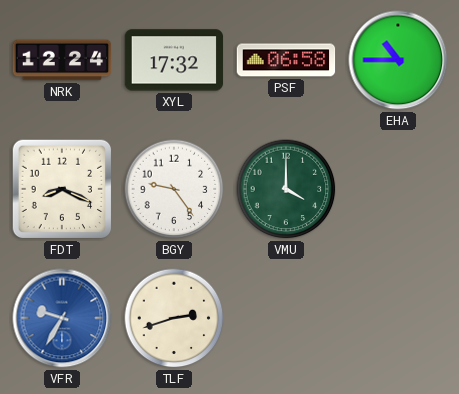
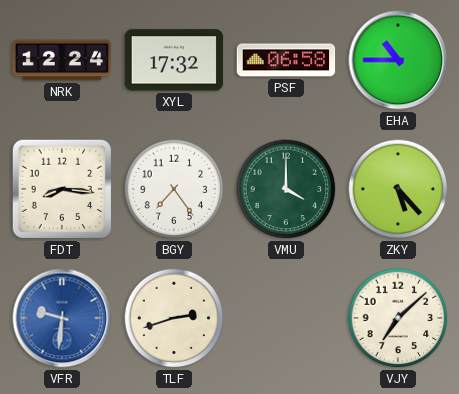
FDT: 8:19 -> 8:16 (62, 189)
BGY: 9:24 -> 7:24 (174, 189)
ZKY: none -> 5:23 (398, 189)
VFR: 9:35 -> 9:31 (62, 318)
VJY: none -> 7:08 (398, 318)
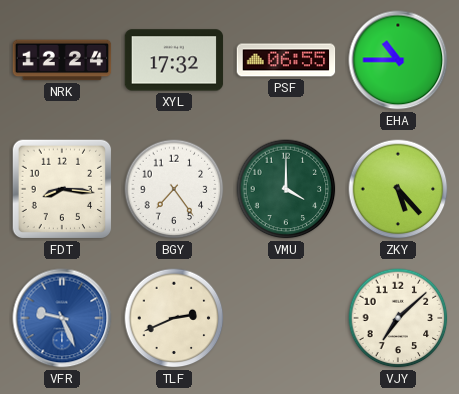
PSF: 06:58 -> 06:55 (286, 60)
VFR: 9:31 -> 9:26 (62, 318)
TLF: 2:42 -> 2:41 (174, 318)
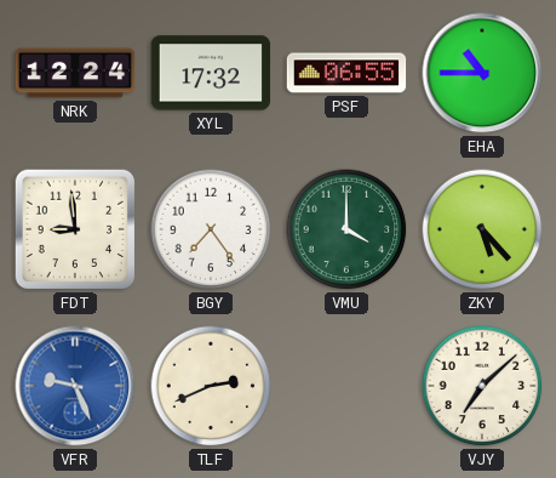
FDT: 8:16 -> 8:59 (75, 229)
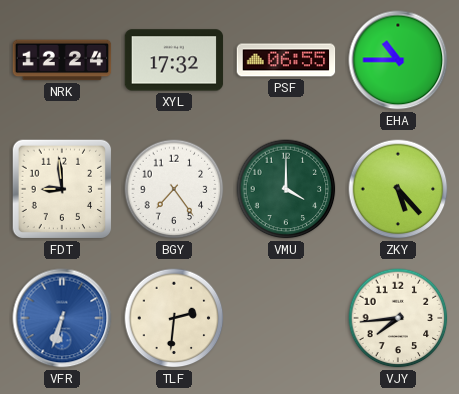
VFR: 9:26 -> 6:33 (62, 318)
TLF: 2:41 -> 2:31 (174, 318)
VJY: 7:08 -> 7:44 (398, 318)
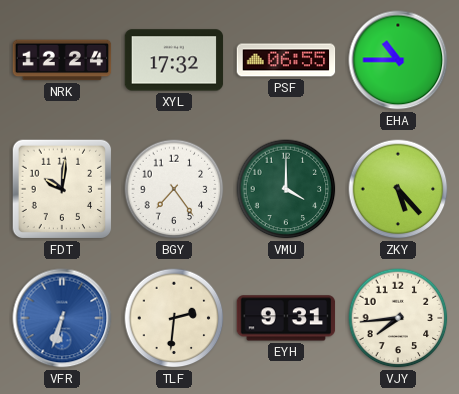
FDT: 8:59 -> 10:01 (62, 189)
EYH: none -> 9:31 (286, 318)
